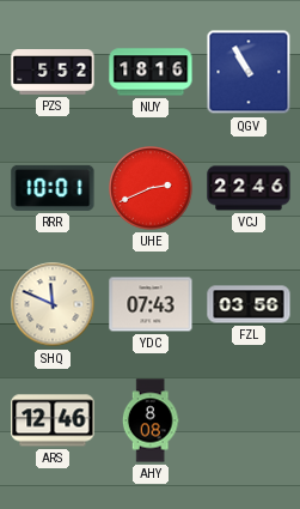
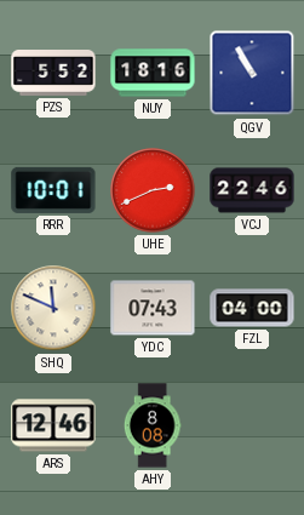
FZL: 03:56 -> 04:00 (252, 308)
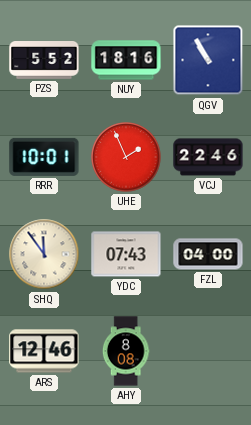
UHE: 2:41 -> 1:56 (126, 157)
SHQ: 11:49 -> 11:54 (44, 254)
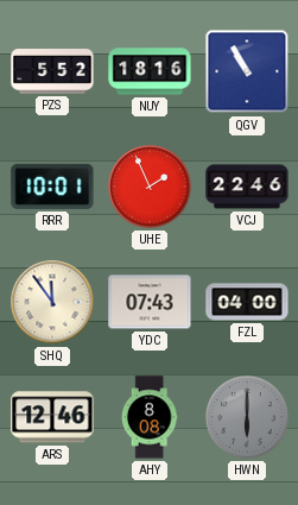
HWN: none -> 6:00 (247, 417)
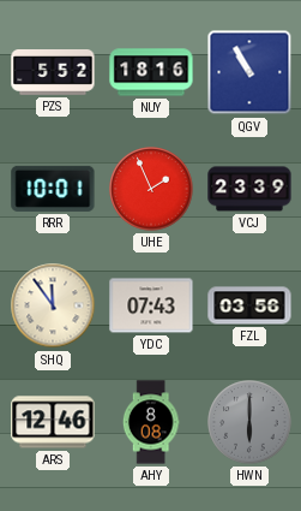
VCJ: 22:46 -> 23:39 (249, 189)
FZL: 04:00 -> 03:56 (249, 305)
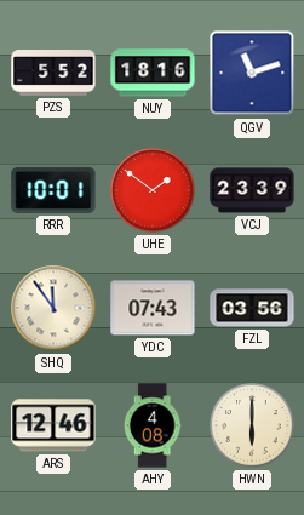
QGV: 10:55 -> 11:12 (252, 73)
UHE: 1:56 -> 1:51 (153, 190)
AHY: 8:08 -> 4:08 (153, 425)
HWN dial: grey -> cream (252, 425)
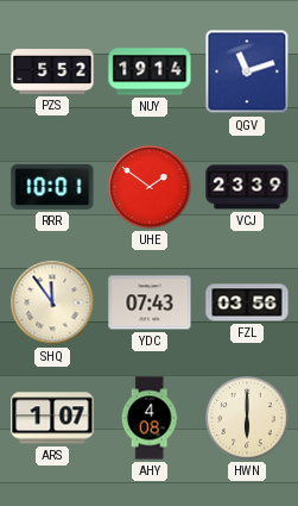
NUY: 18:16 -> 19:14 (150, 71)
ARS: 12:46 -> 1:07 (52, 418)
